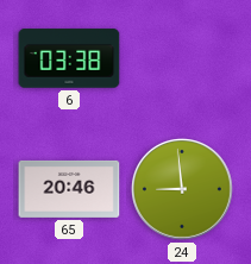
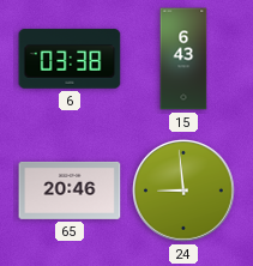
15: none -> 6:43 (183, 59)
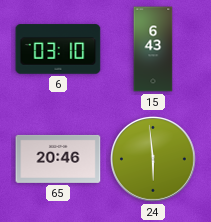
6: 03:38 -> 03:10 (58, 49)
24: 8:59 -> 5:59 (153, 159)
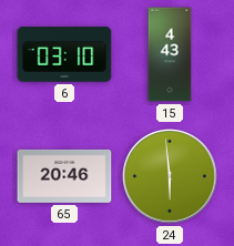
15: 6:43 -> 4:43 (170, 54)
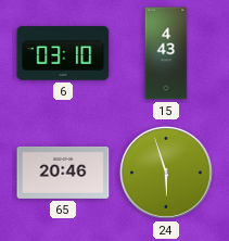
24: 5:59 -> 5:57 (166, 173)
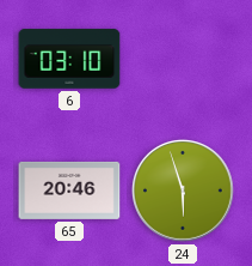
15: 4:43 -> none (166, 53)
